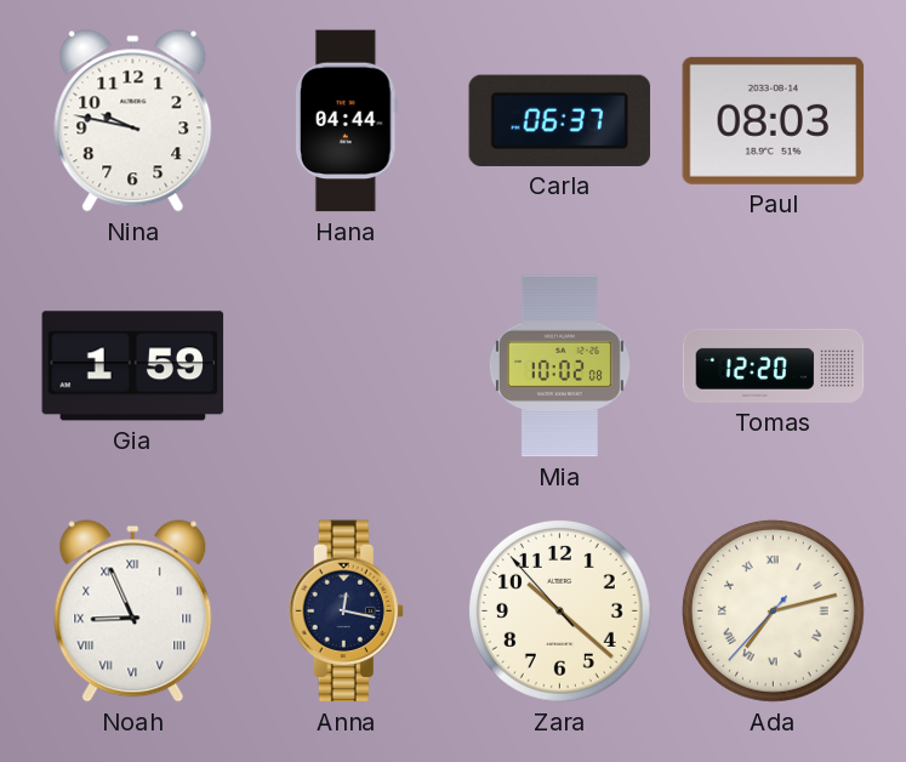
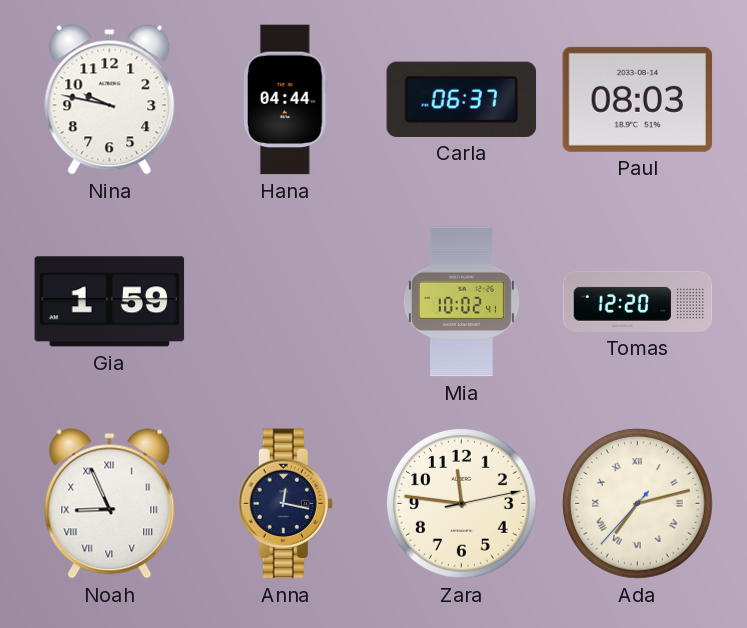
Mia: 10:02:08 -> 10:02:41 (461, 302)
Zara: 10:21 -> 11:46 (461, 503)
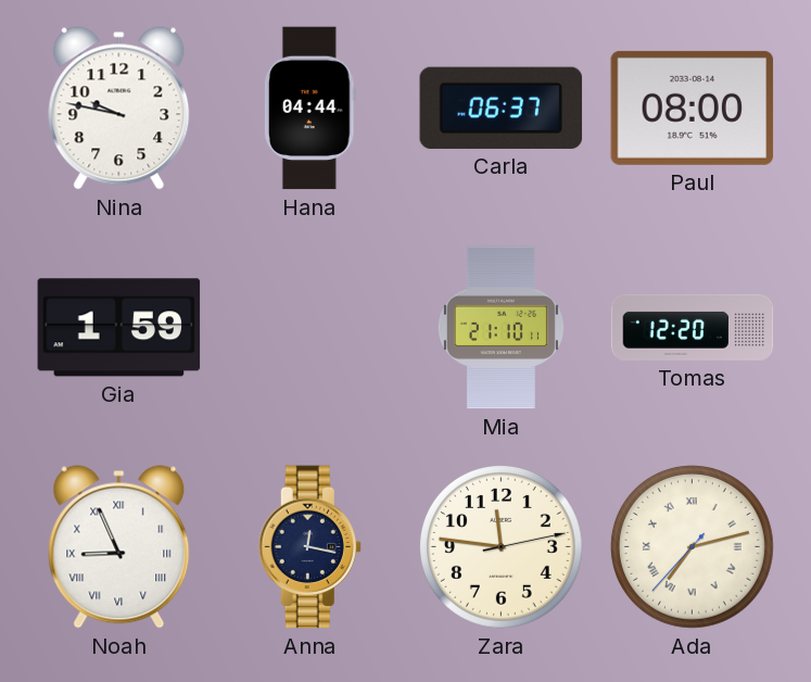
Paul: 08:03 -> 08:00 (693, 108)
Mia: 10:02 -> 21:10 (500, 328)
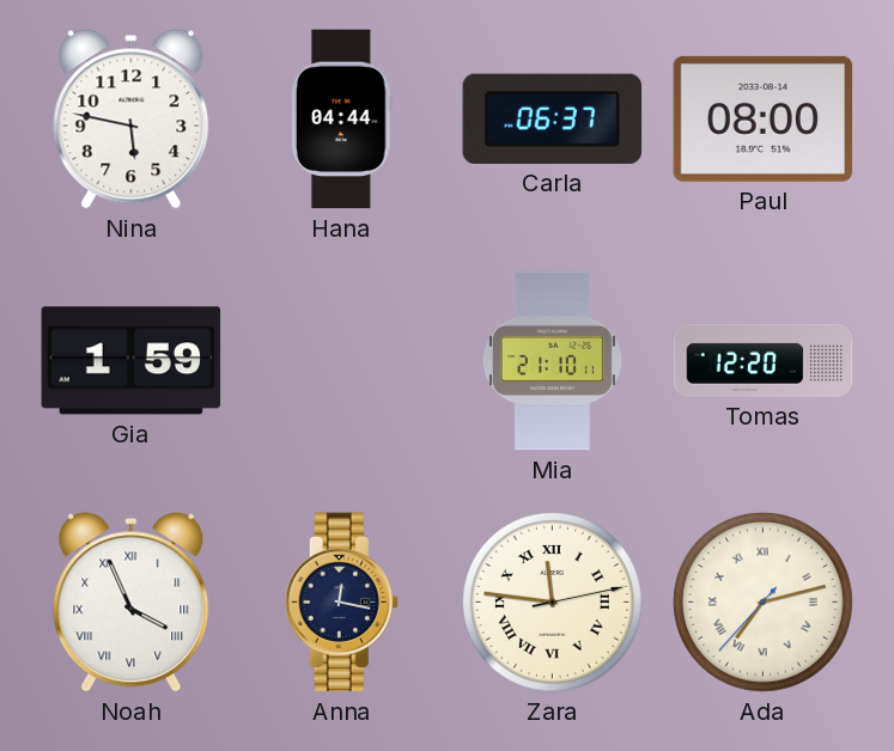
Nina: 9:47 -> 5:47 (132, 120)
Noah: 8:56 -> 3:56 (132, 603)
Zara numerals: Arabic -> Roman (552, 602)
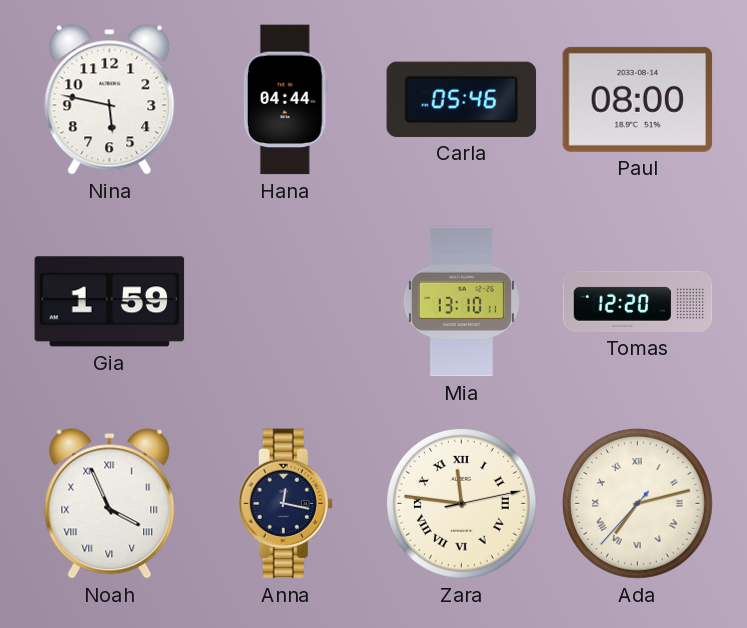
Carla: 06:37 -> 05:46 (462, 99)
Mia: 21:10 -> 13:10 (461, 302)
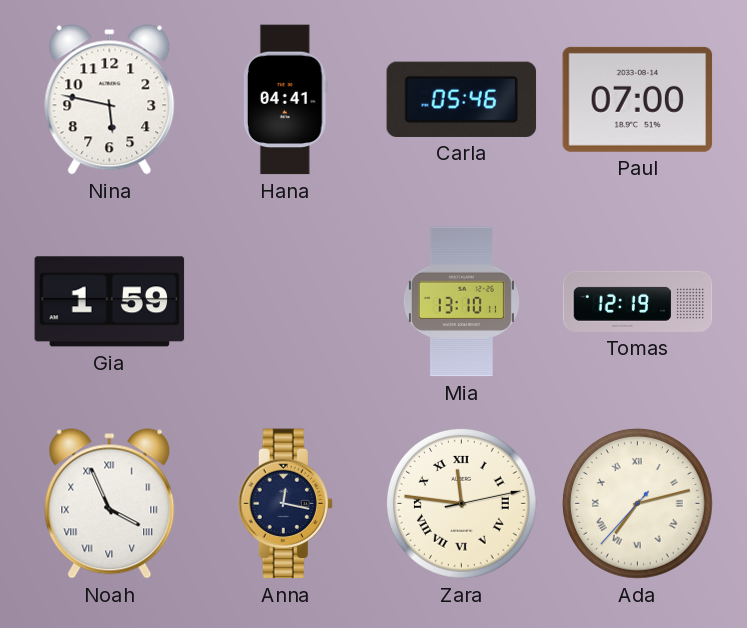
Hana: 04:44 -> 04:41 (285, 100)
Paul: 08:00 -> 07:00 (638, 99)
Tomas: 12:20 -> 12:19 (638, 301)
